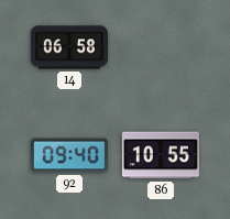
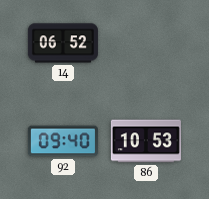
14: 06:58 -> 06:52 (63, 43)
86: 10:55 -> 10:53 (146, 141)
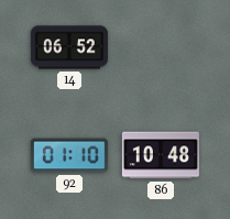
92: 09:40 -> 01:10 (69, 155)
86: 10:53 -> 10:48 (161, 155)
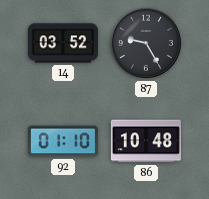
14: 06:52 -> 03:52 (63, 43)
87: none -> 9:25 (146, 43)
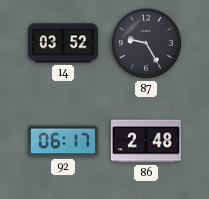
92: 01:10 -> 06:17 (63, 141)
86: 10:48 -> 2:48 (146, 141)
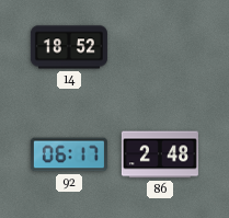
14: 03:52 -> 18:52 (69, 47)
87: 9:25 -> none (146, 43)
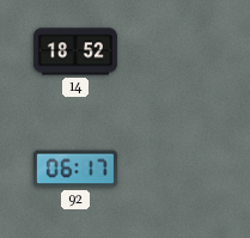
86: 2:48 -> none (160, 154)
